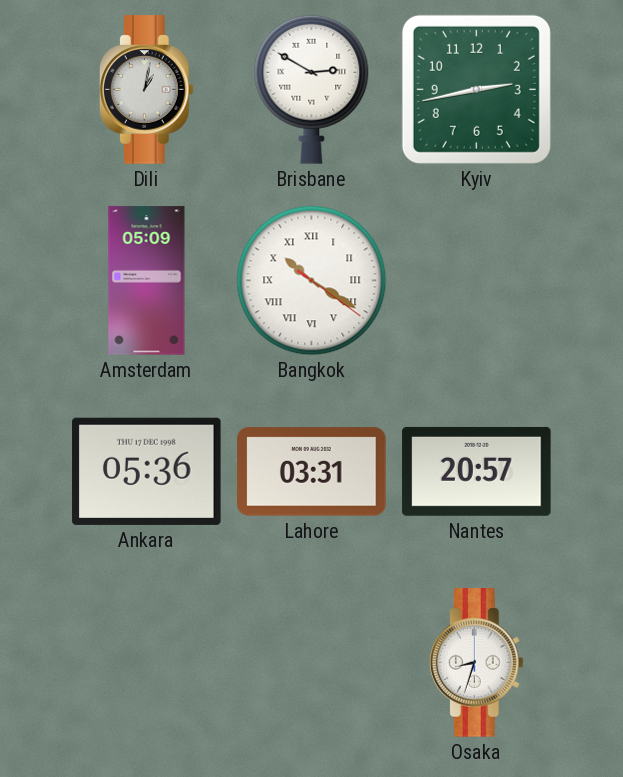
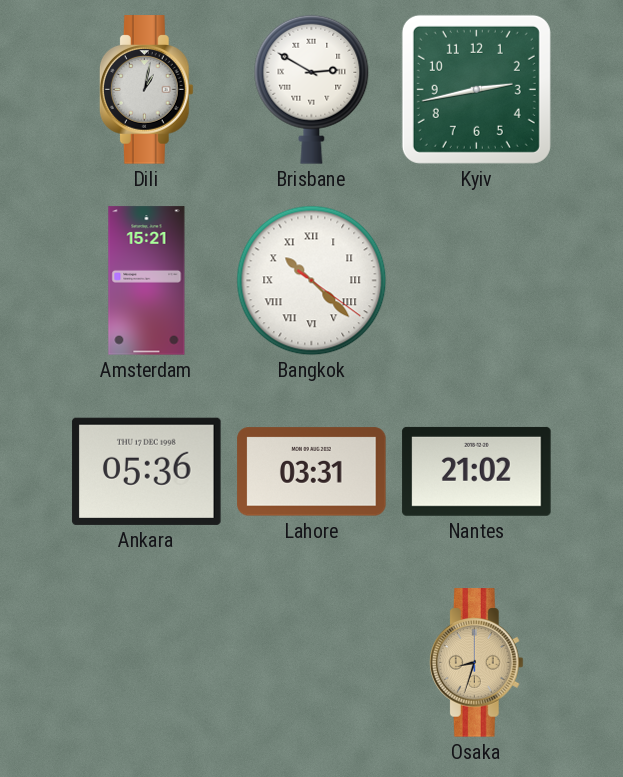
Amsterdam: 05:09 -> 15:21 (147, 281)
Bangkok: 10:20 -> 10:22 (312, 281)
Nantes: 20:57 -> 21:02 (477, 471)
Osaka dial: white -> champagne (476, 663)
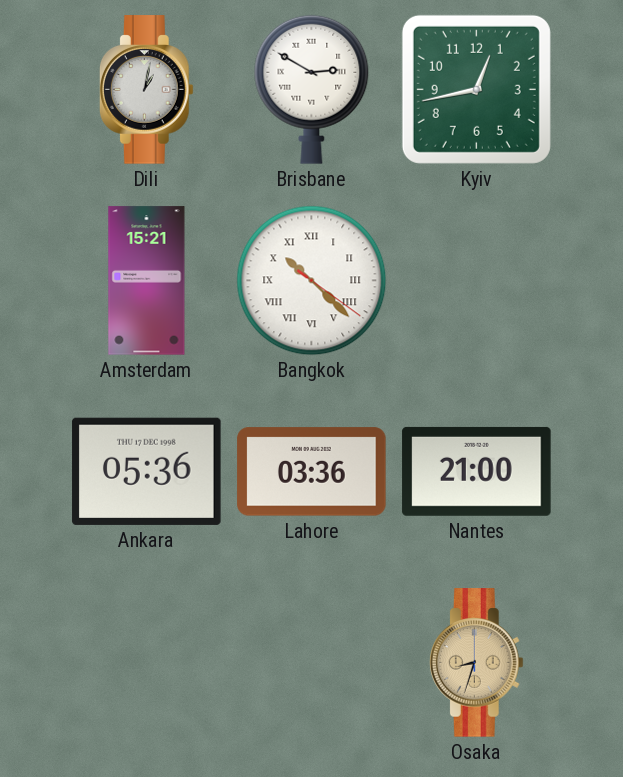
Kyiv: 2:43 -> 12:43 (476, 89)
Lahore: 03:31 -> 03:36 (312, 472)
Nantes: 21:02 -> 21:00 (477, 471)
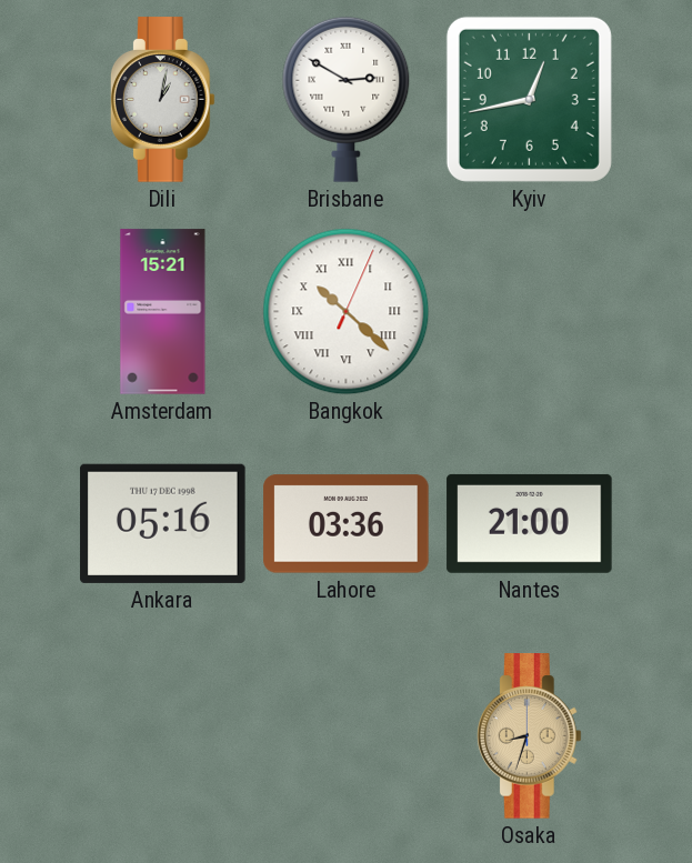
Bangkok: 10:22:21 -> 10:22:04 (347, 312)
Ankara: 05:36 -> 05:16 (163, 523)
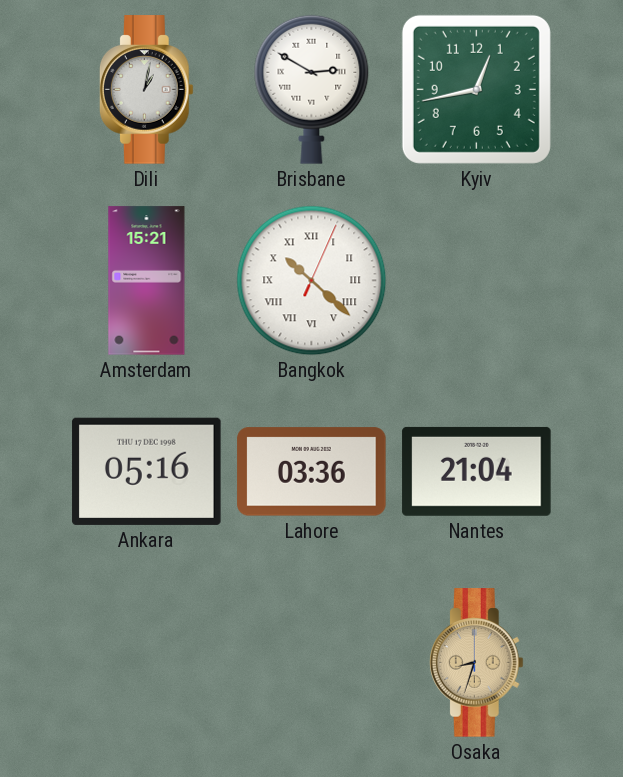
Nantes: 21:00 -> 21:04 (477, 471)
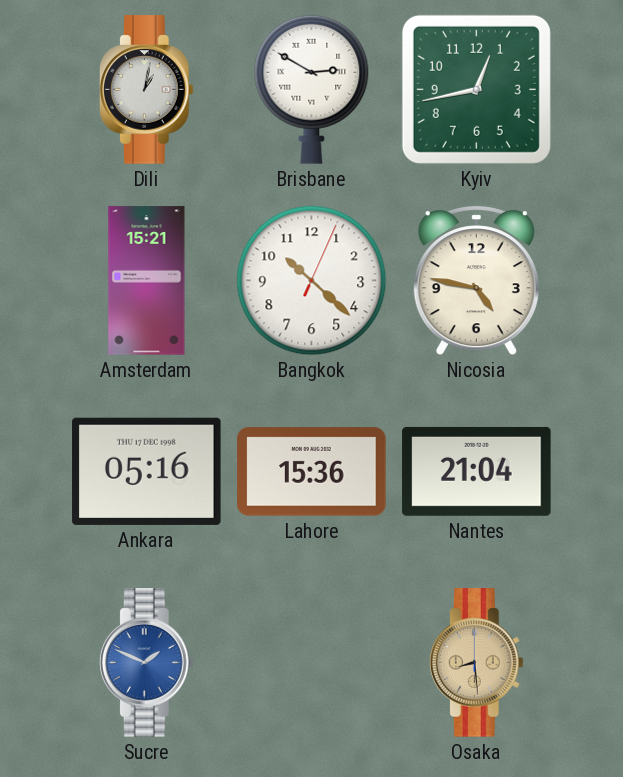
Bangkok numerals: Roman -> Arabic (312, 281)
Nicosia: none -> 4:47 (476, 281)
Lahore: 03:36 -> 15:36 (312, 472)
Sucre: none -> 1:49 (146, 663)
Osaka: 8:33 -> 8:29 (476, 663)
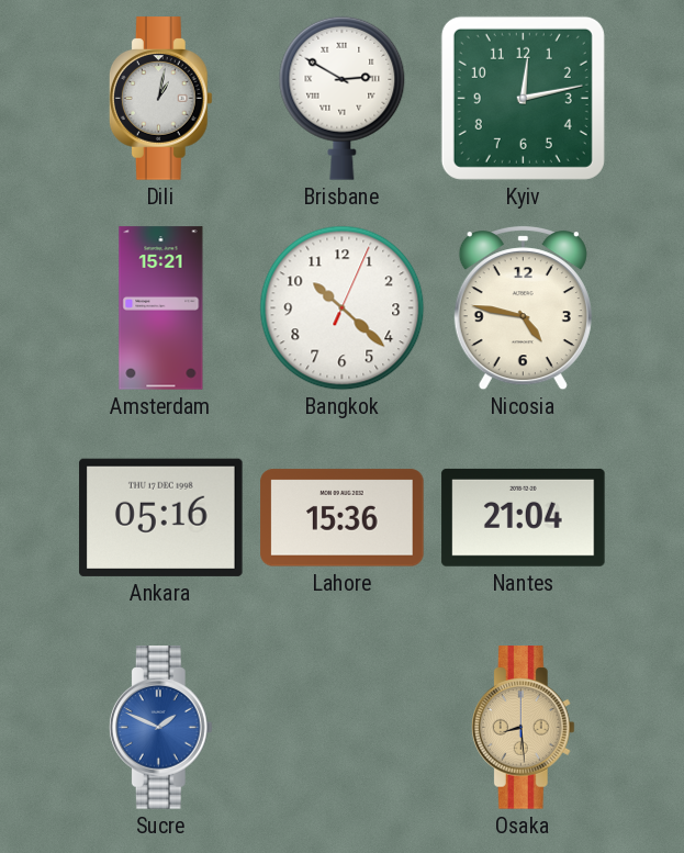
Kyiv: 12:43 -> 12:13 (523, 98)
